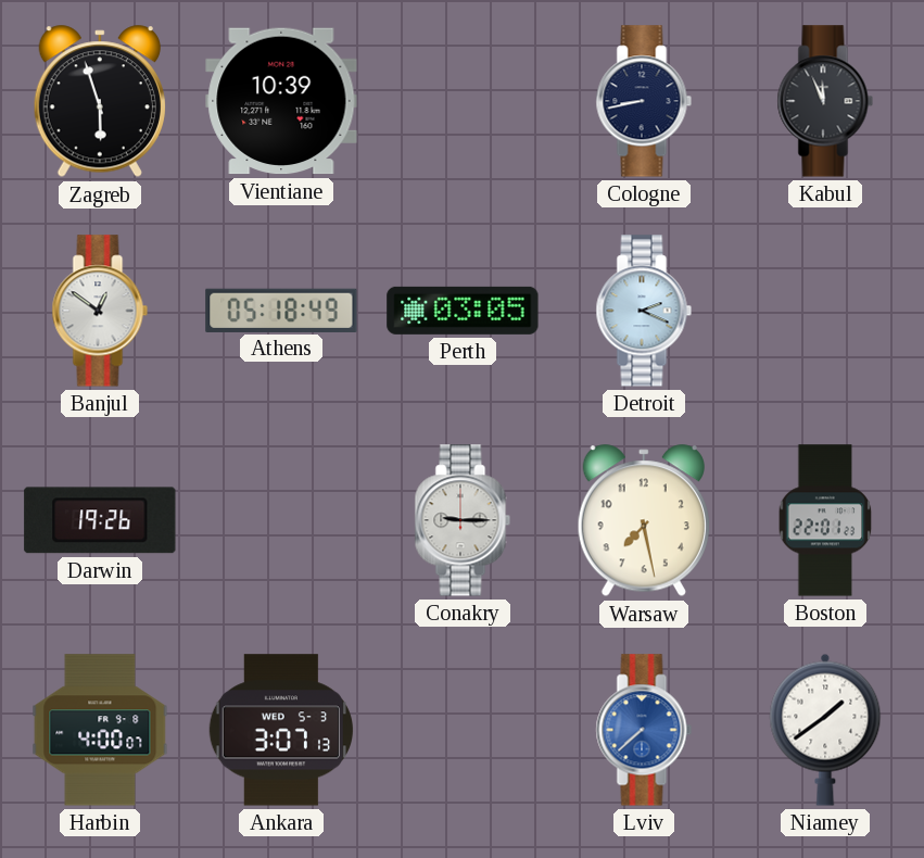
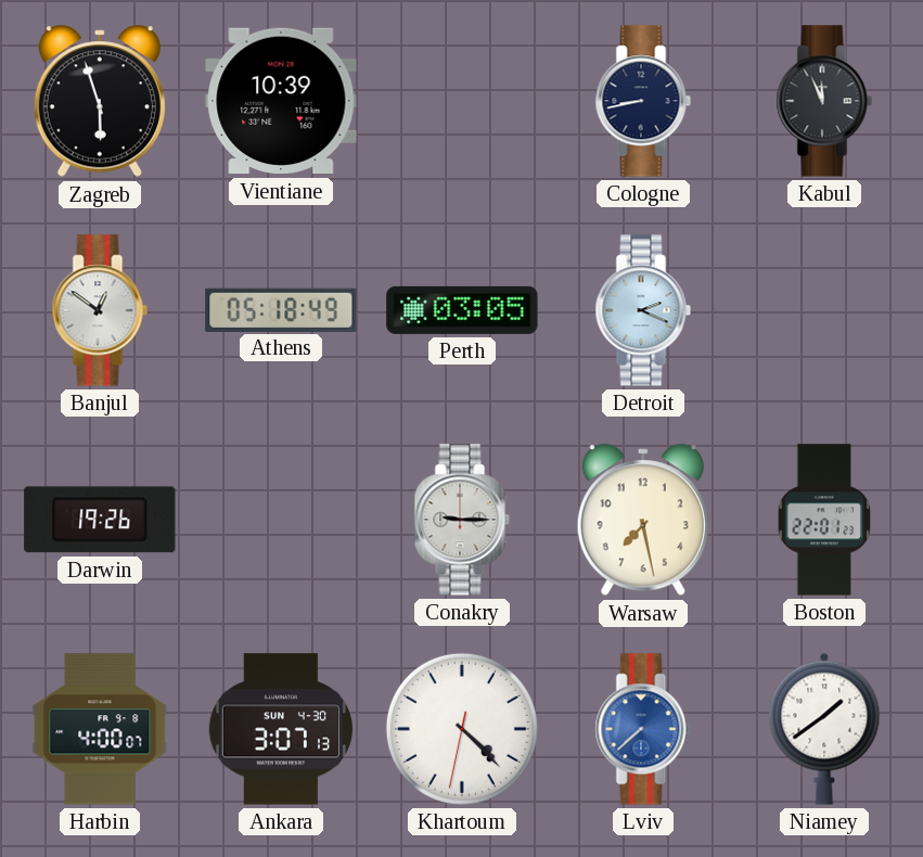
Ankara date: WED 5-3 -> SUN 4-30 (280, 729)
Khartoum: none -> 4:22 (462, 729)
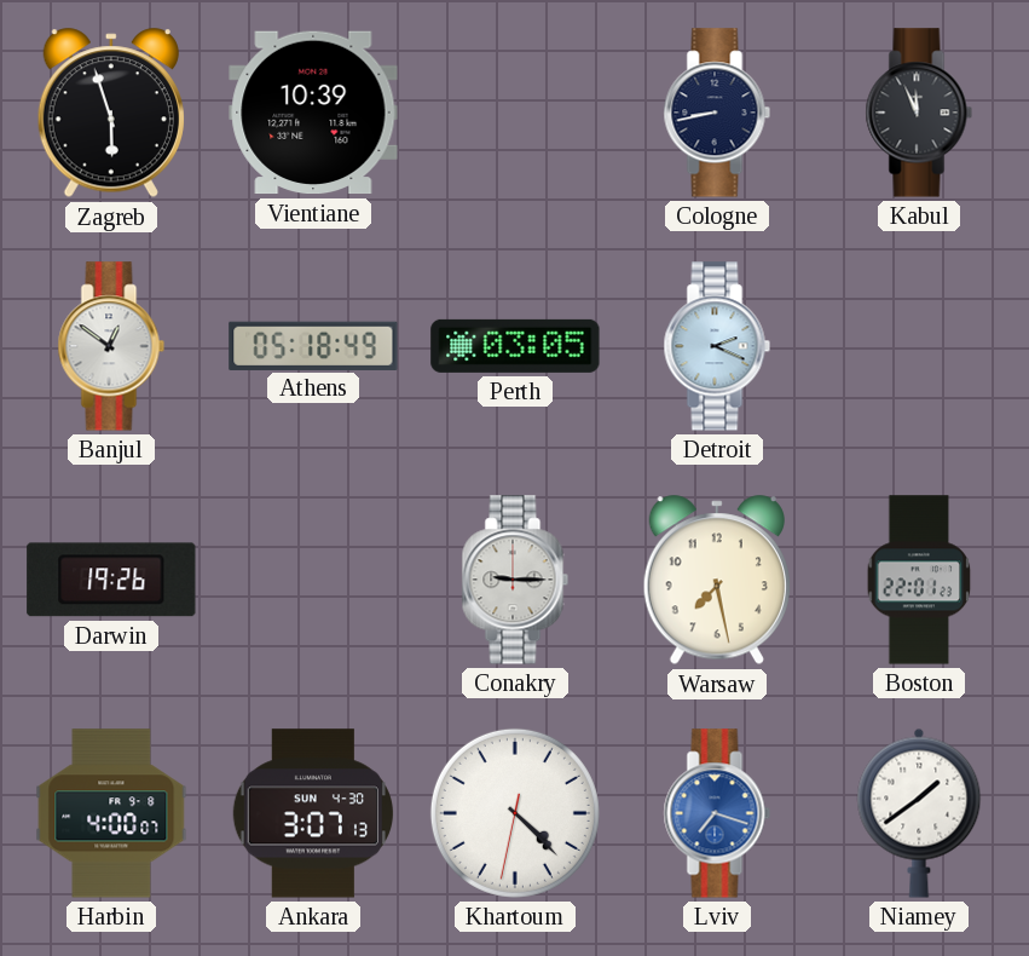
Lviv: 7:38 -> 7:18 (717, 813)
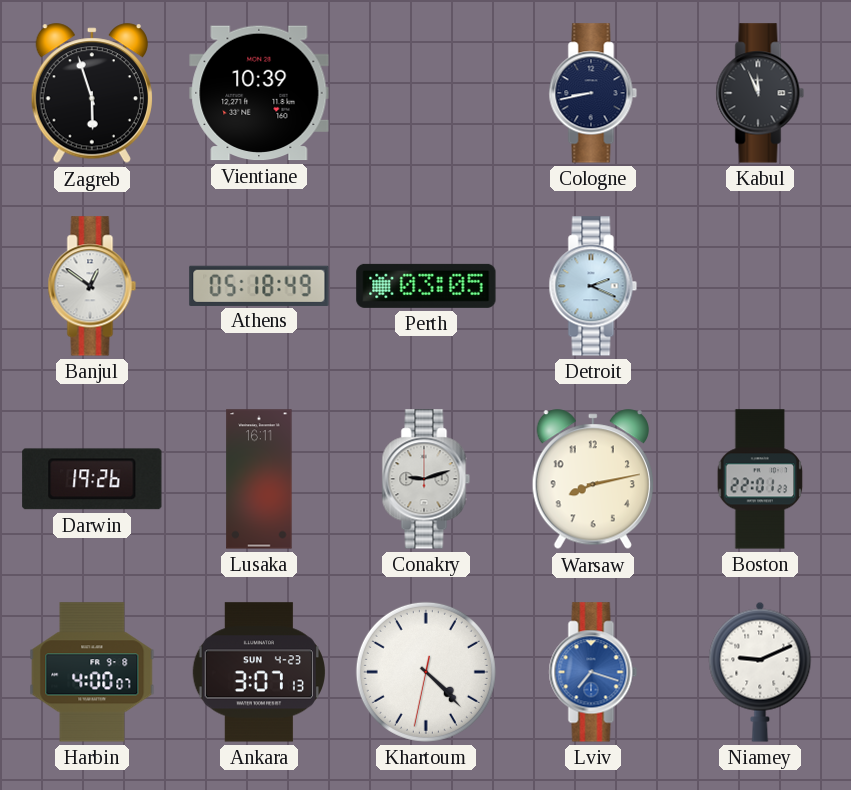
Lusaka: none -> 16:11 (259, 479)
Conakry: 9:15 -> 9:12 (426, 479)
Warsaw: 7:28 -> 8:13 (593, 480)
Ankara date: SUN 4-30 -> SUN 4-23 (258, 672)
Niamey: 1:39 -> 9:11 (760, 672)
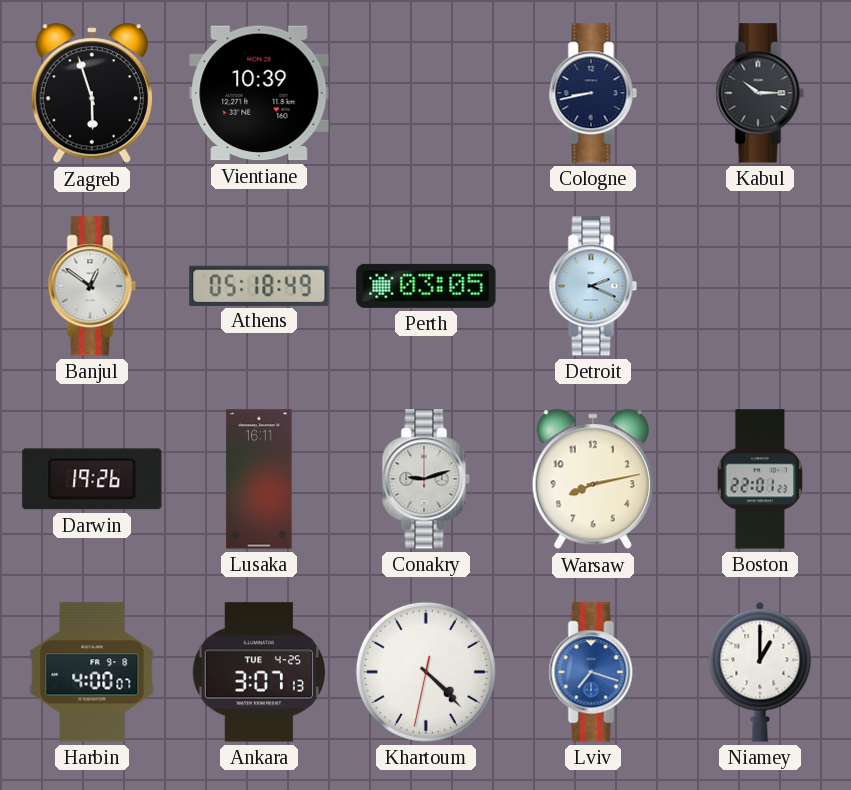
Kabul: 11:56 -> 10:15 (760, 93)
Ankara date: SUN 4-23 -> TUE 4-25 (258, 672)
Niamey: 9:11 -> 1:00 (760, 672)
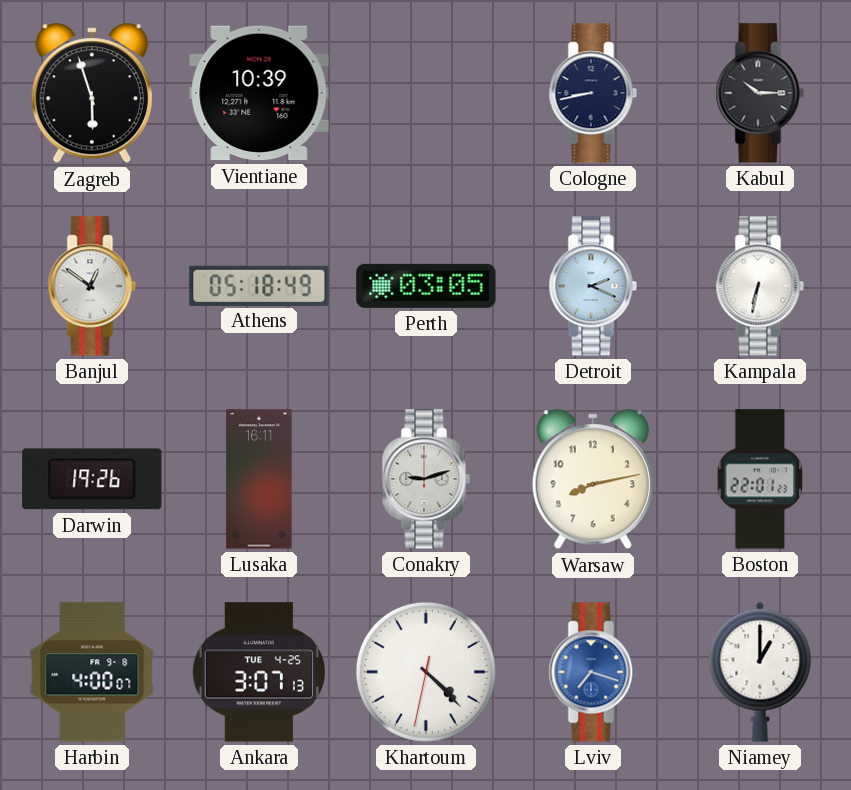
Kampala: none -> 6:32 (760, 286)
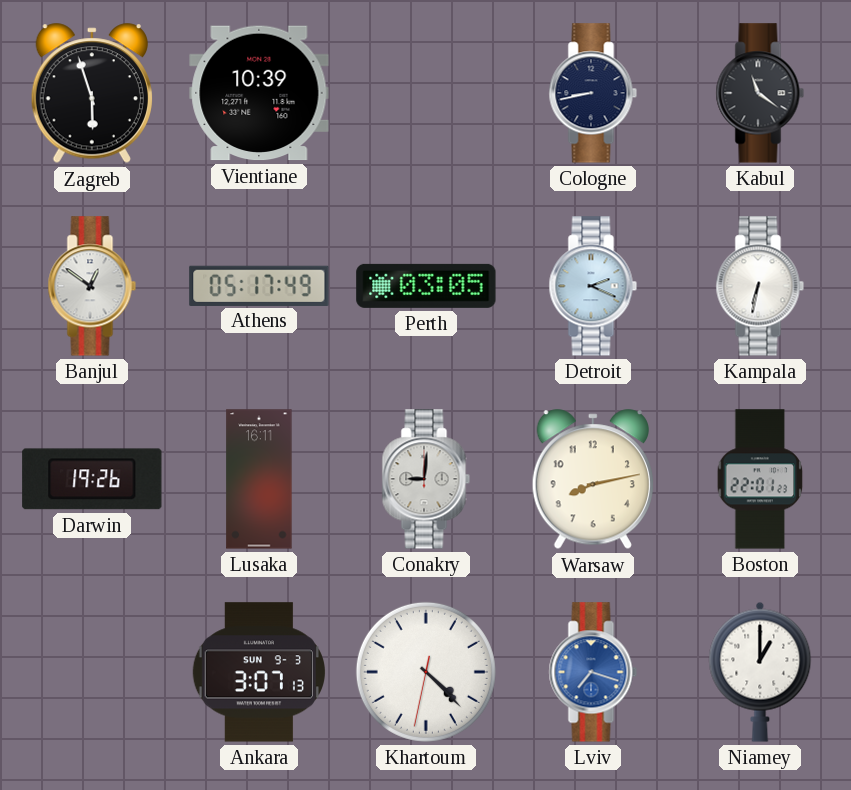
Kabul: 10:15 -> 11:21 (760, 93)
Athens: 05:18 -> 05:17 (259, 285)
Conakry: 9:12 -> 9:01 (426, 479)
Harbin: 4:00 -> none (92, 672)
Ankara date: TUE 4-25 -> SUN 9-3 (258, 672)
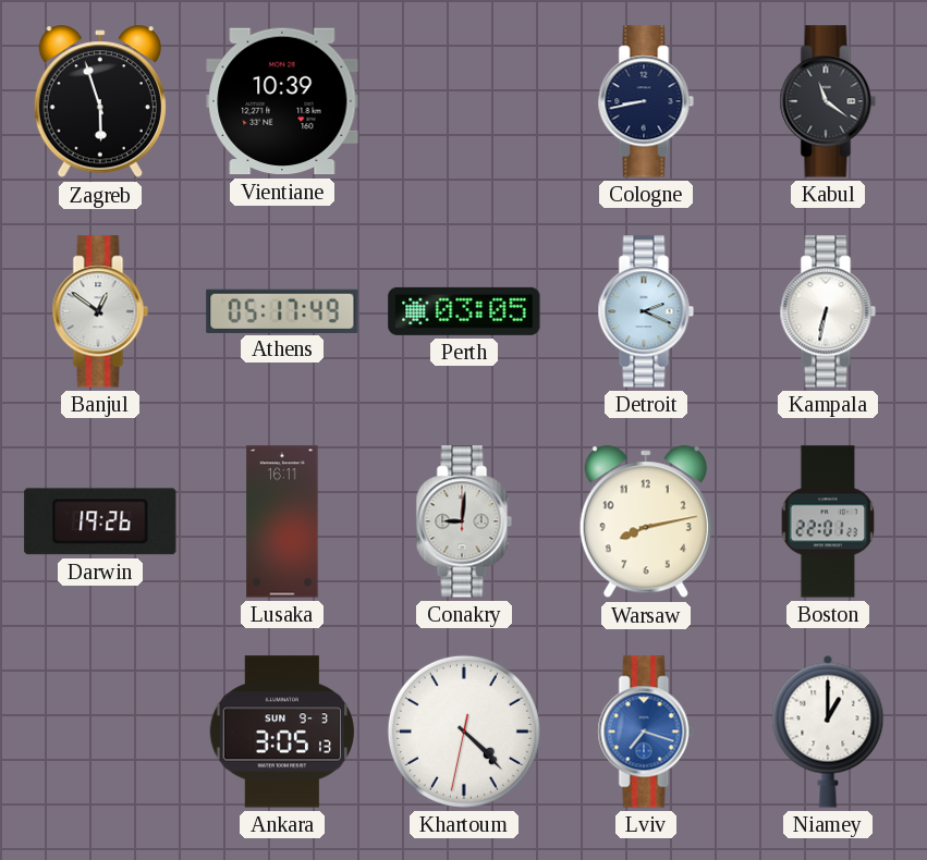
Ankara: 3:07 -> 3:05 (281, 732)
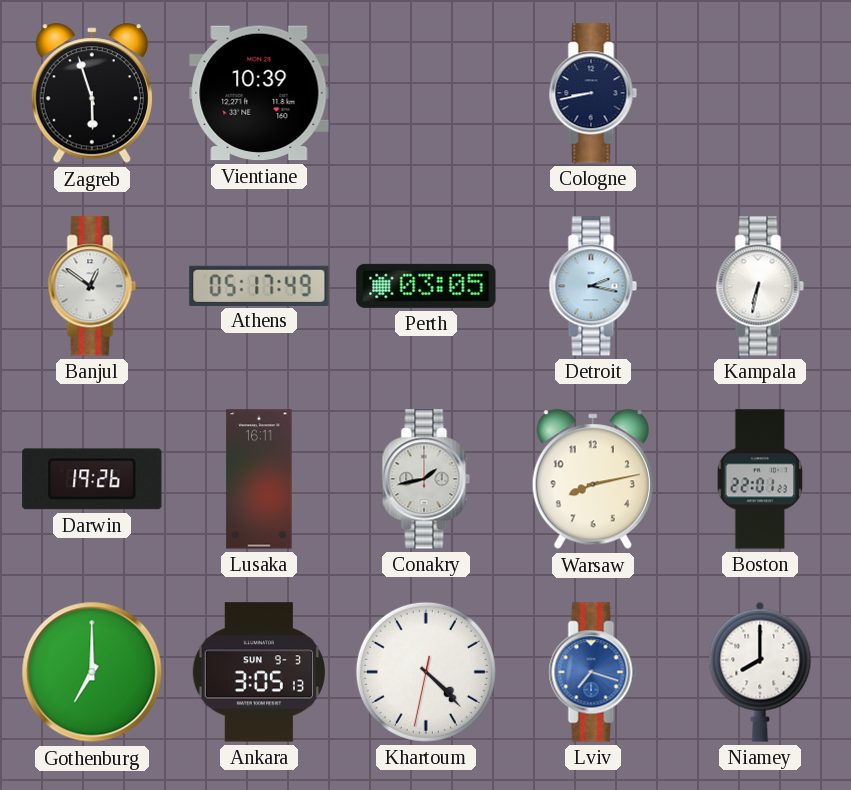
Kabul: 11:21 -> none (828, 101)
Detroit: 2:19 -> 2:17 (593, 286)
Conakry: 9:01 -> 1:43 (426, 479)
Gothenburg: none -> 7:00 (92, 672)
Niamey: 1:00 -> 8:00 (760, 672)
